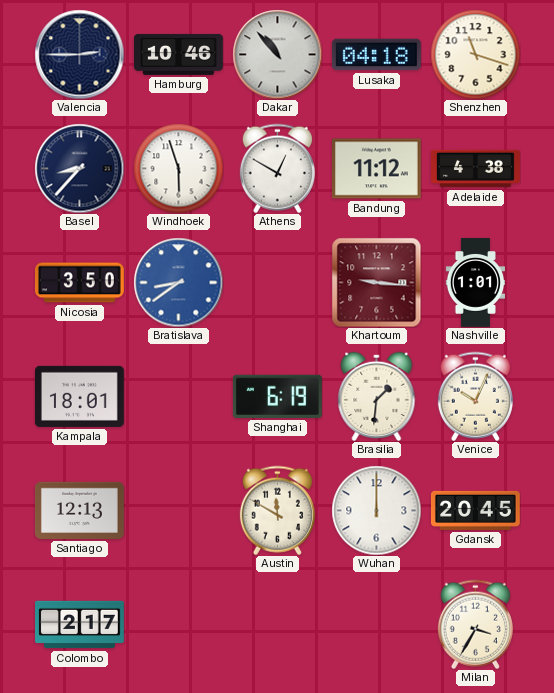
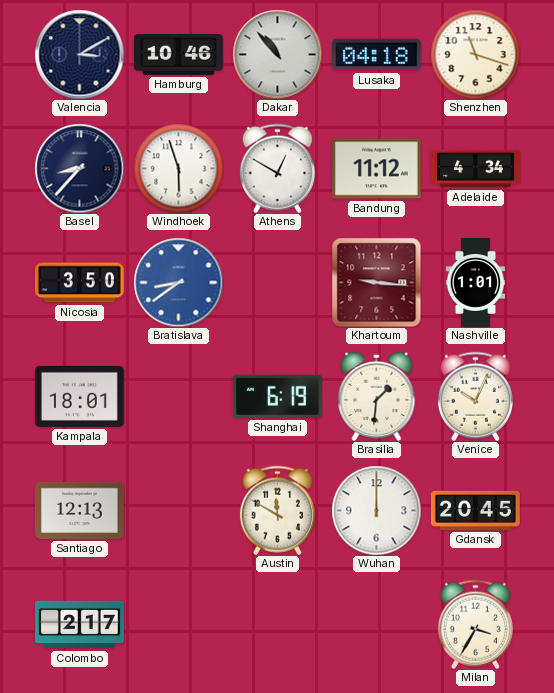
Valencia: 2:45 -> 3:10 (79, 54)
Adelaide: 4:38 -> 4:34 (476, 169)
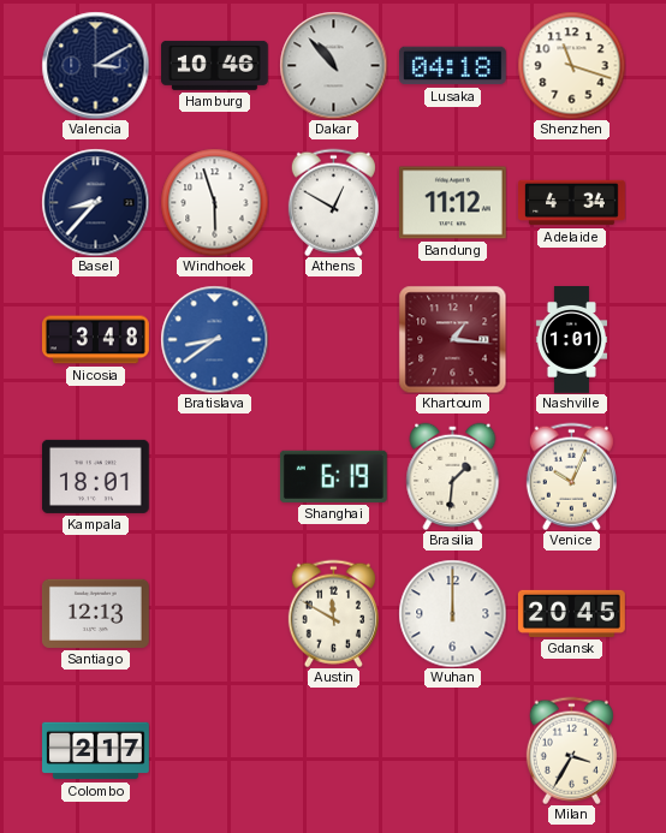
Nicosia: 3:50 -> 3:48 (96, 340)
Khartoum: 9:16 -> 1:16 (452, 339)
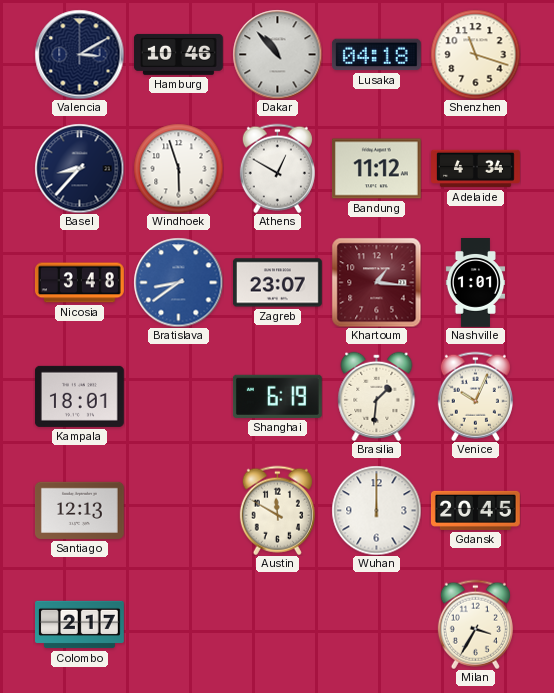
Zagreb: none -> 23:07 (277, 283)
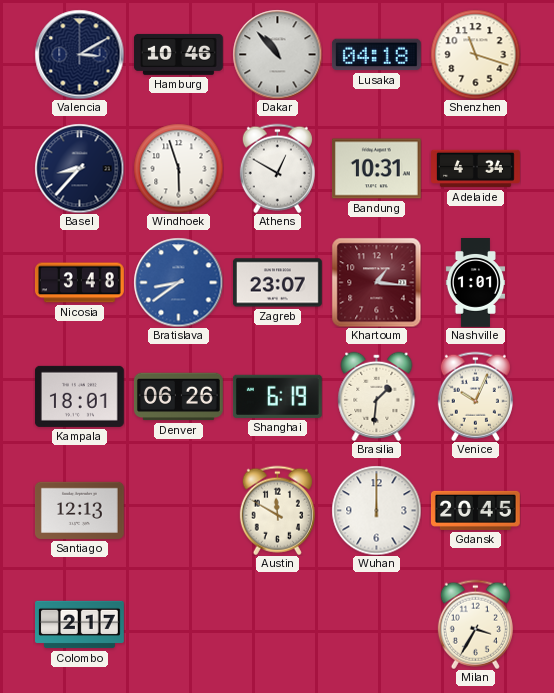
Bandung: 11:12 -> 10:31 (376, 169)
Denver: none -> 06:26 (178, 397)
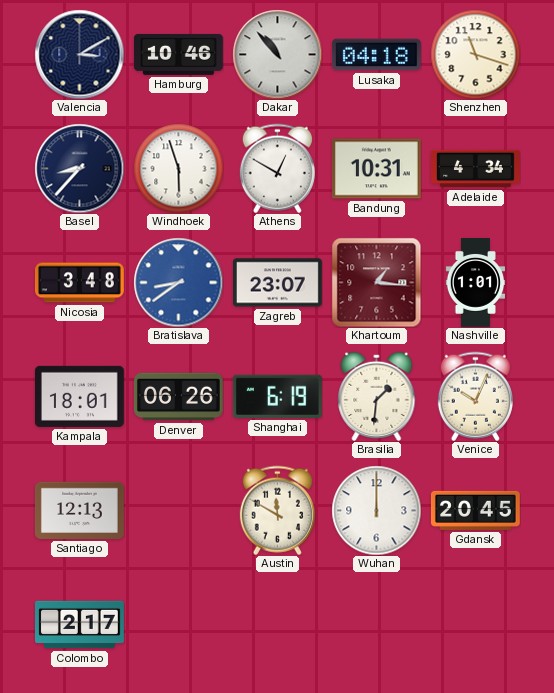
Milan: 3:35 -> none (475, 624)
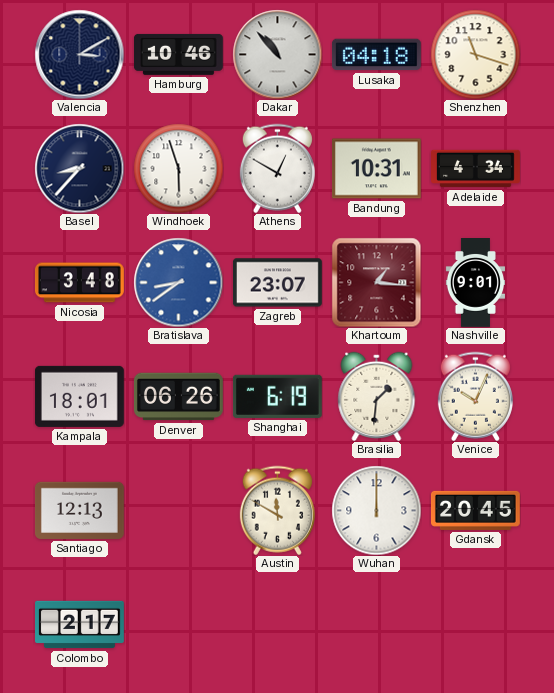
Nashville: 1:01 -> 9:01 (475, 283)
